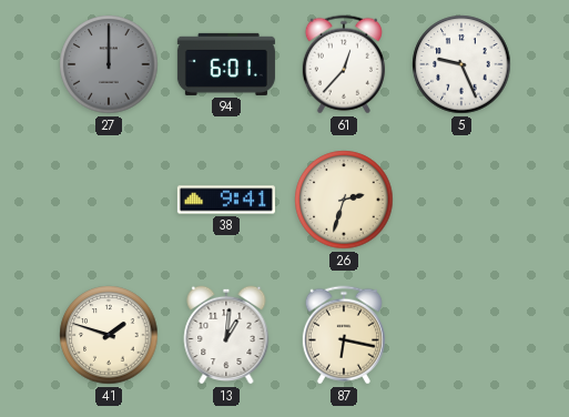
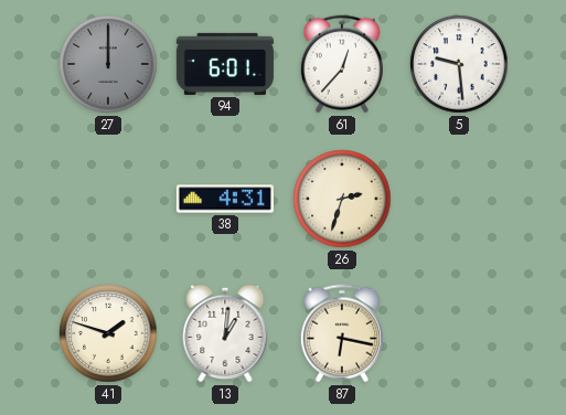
5: 9:26 -> 9:29 (459, 64)
38: 9:41 -> 4:31 (225, 199)
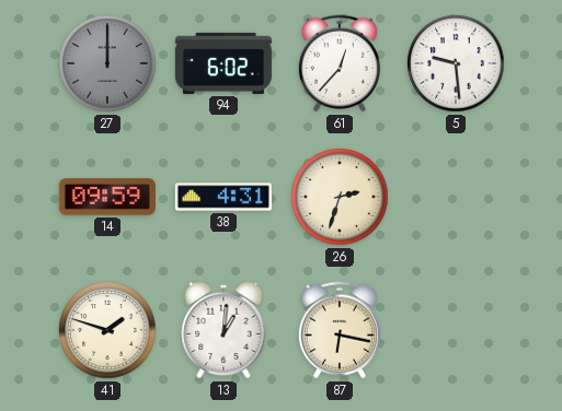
94: 6:01 -> 6:02 (223, 63)
14: none -> 09:59 (107, 197)
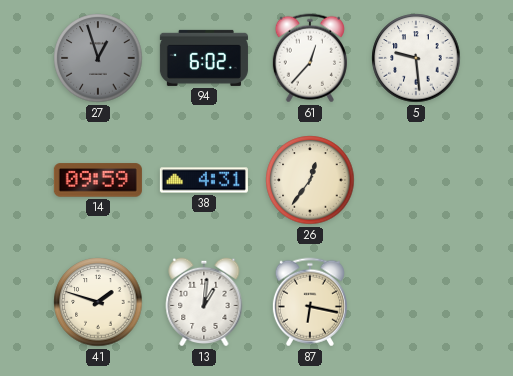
27: 12:00 -> 12:57 (98, 58)
26: 2:33 -> 12:36 (310, 180)
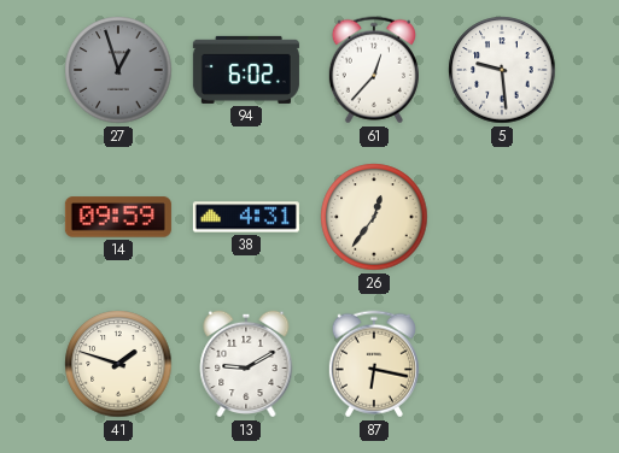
13: 1:01 -> 9:10 (246, 364)
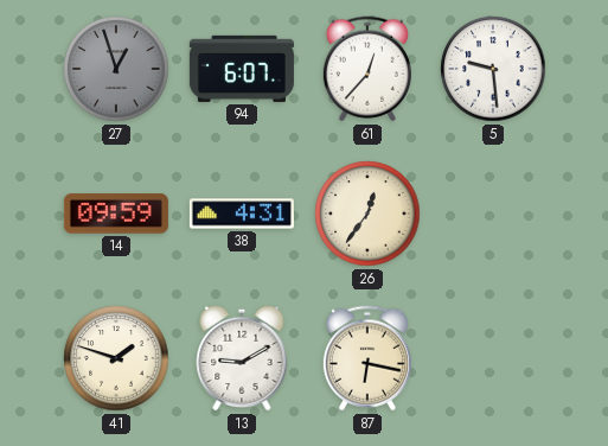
94: 6:02 -> 6:07 (242, 69)
